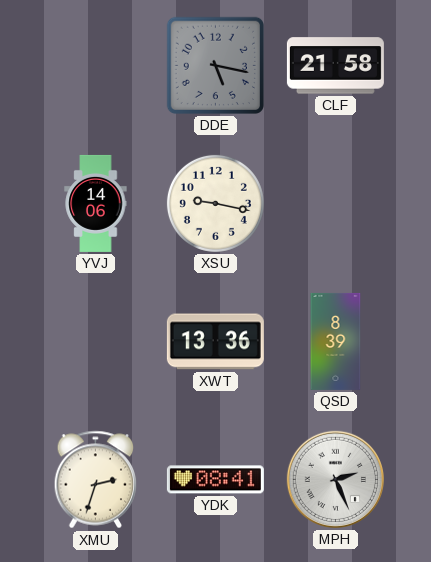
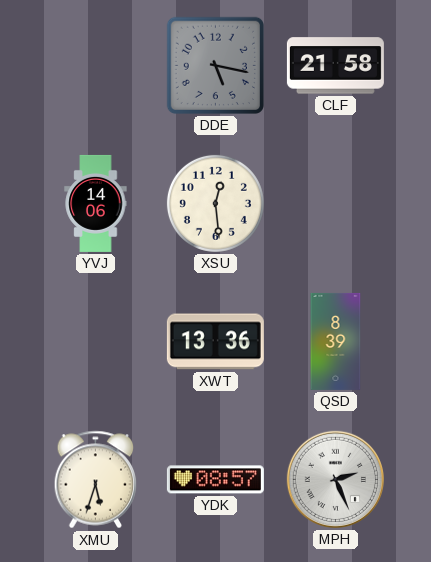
XSU: 9:17 -> 12:29 (215, 203)
XMU: 2:33 -> 5:33 (96, 480)
YDK: 08:41 -> 08:57 (215, 480)
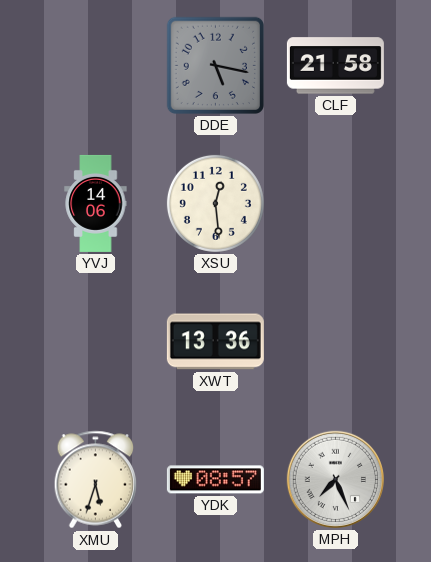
QSD: 8:39 -> none (336, 341)
MPH: 2:26 -> 7:26 (335, 479)
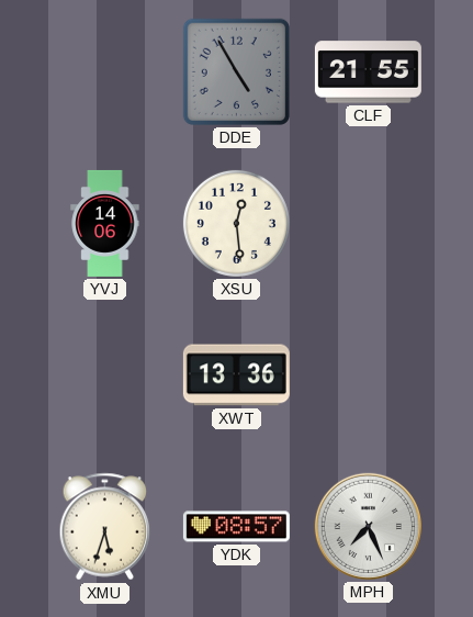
DDE: 5:17 -> 4:55 (236, 71)
CLF: 21:58 -> 21:55 (368, 72)
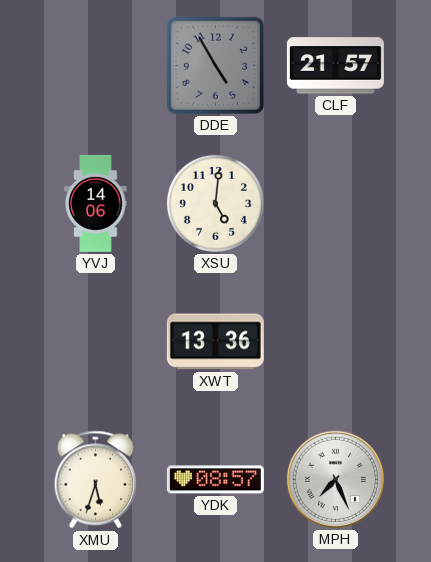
CLF: 21:55 -> 21:57 (335, 66)
XSU: 12:29 -> 5:01 (215, 203)
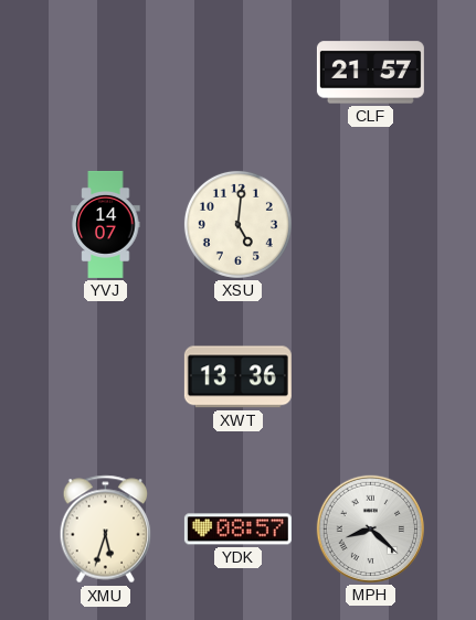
DDE: 4:55 -> none (215, 65)
YVJ: 14:06 -> 14:07 (106, 224)
MPH: 7:26 -> 8:22 (370, 528)
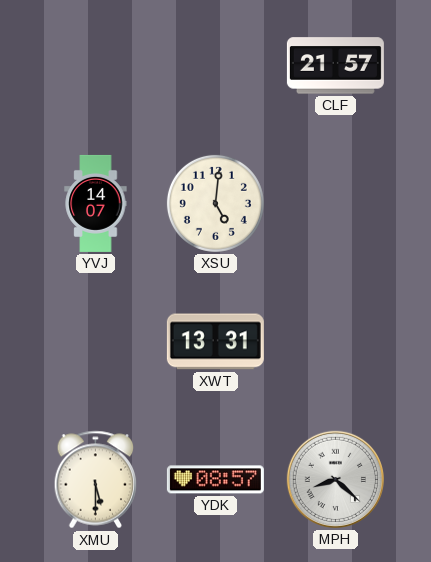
XWT: 13:36 -> 13:31 (215, 342)
XMU: 5:33 -> 5:30 (96, 480)
